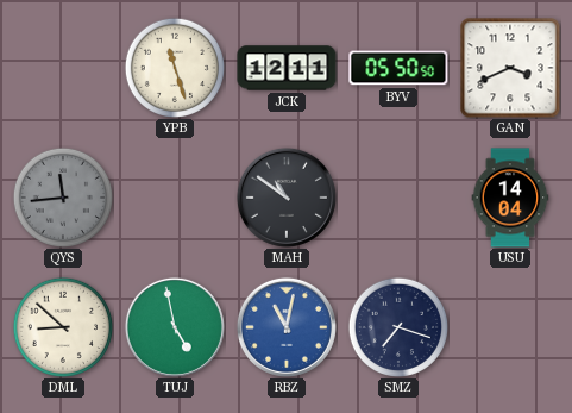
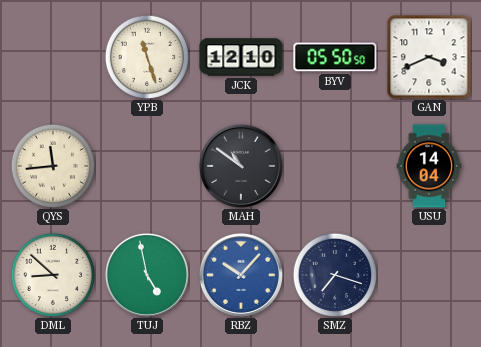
JCK: 12:11 -> 12:10 (241, 57)
QYS dial: grey -> cream (52, 165)
RBZ: 11:02 -> 10:07 (241, 275)
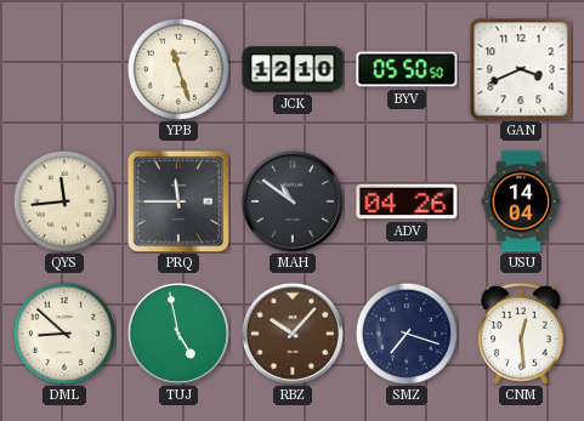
PRQ: none -> 11:45 (178, 201)
ADV: none -> 04:26 (407, 201)
RBZ dial: blue -> brown (293, 334)
CNM: none -> 12:29 (522, 334)
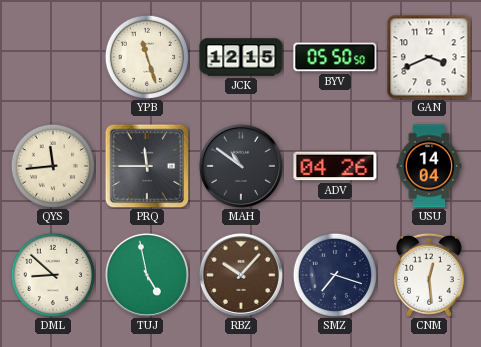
JCK: 12:10 -> 12:15 (241, 57)
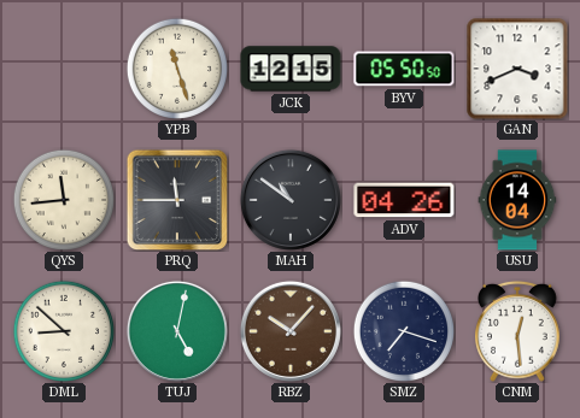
TUJ: 4:58 -> 5:02 (177, 331)
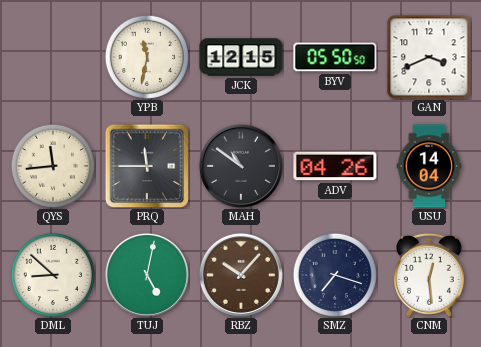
YPB: 11:27 -> 11:32 (146, 56)
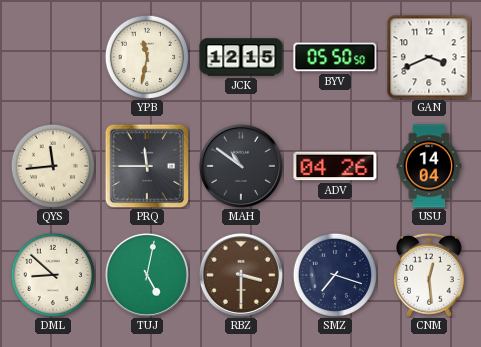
RBZ: 10:07 -> 3:30 (241, 275)
